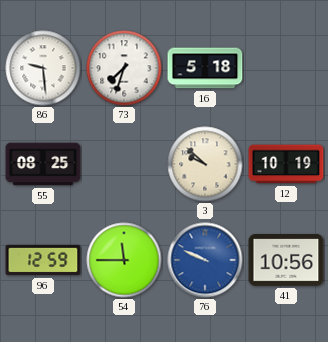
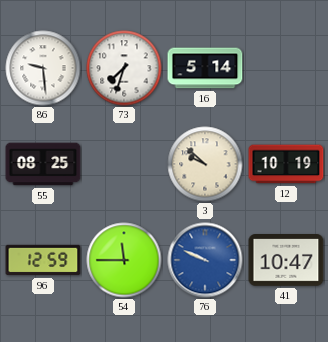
16: 5:18 -> 5:14 (205, 68)
41: 10:56 -> 10:47 (286, 261)
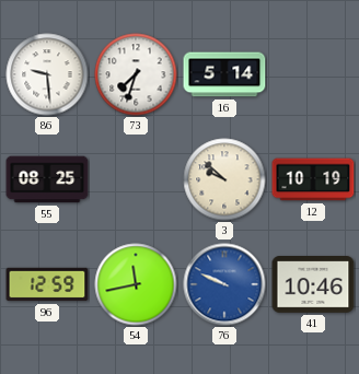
54: 11:45 -> 11:43 (136, 284)
41: 10:47 -> 10:46 (313, 285)
